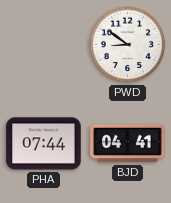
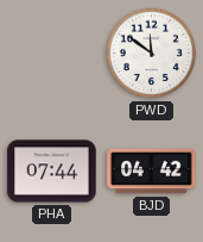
PWD: 8:51 -> 11:51 (152, 54)
BJD: 04:41 -> 04:42 (152, 172)
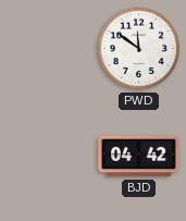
PHA: 07:44 -> none (52, 172)
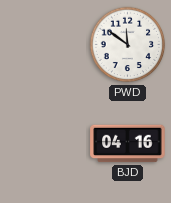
BJD: 04:42 -> 04:16 (128, 144)
